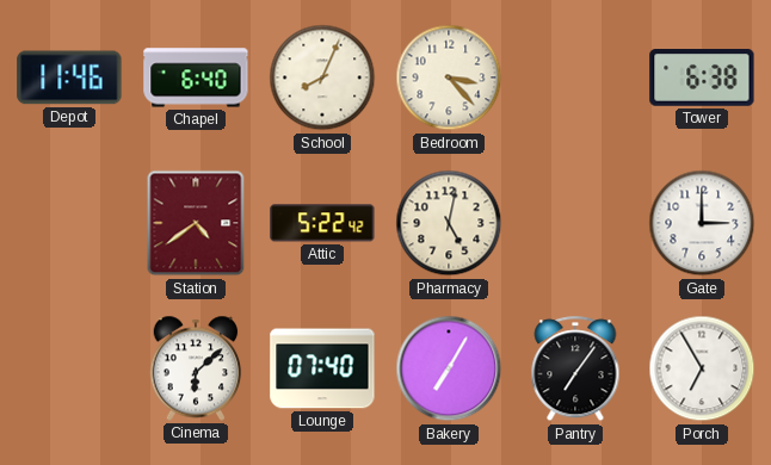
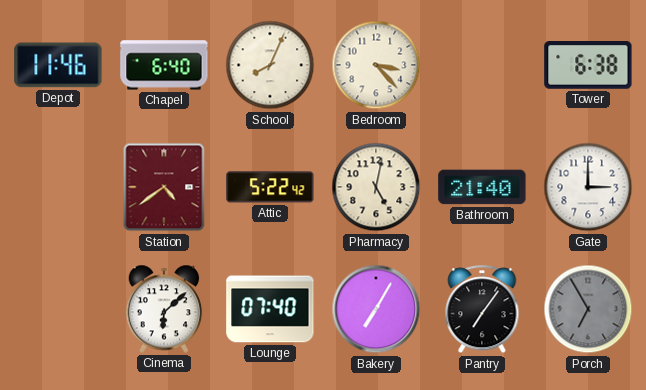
Bathroom: none -> 21:40 (482, 187)
Porch dial: white -> grey (588, 309)
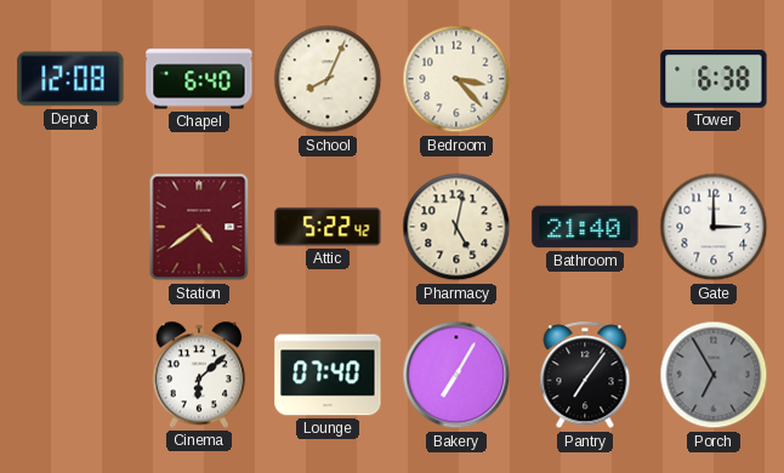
Depot: 11:46 -> 12:08 (70, 79)
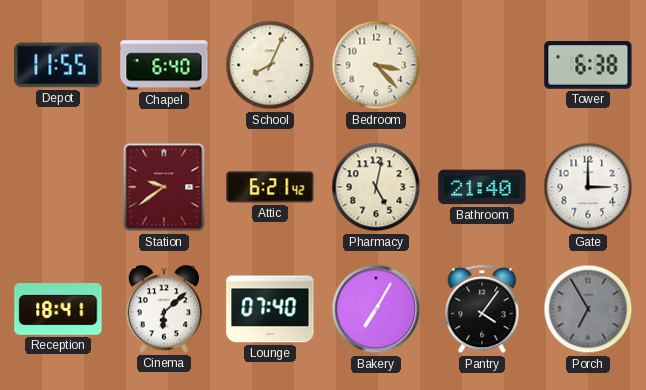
Depot: 12:08 -> 11:55 (58, 65)
Station: 4:39 -> 9:39 (164, 187)
Attic: 5:22 -> 6:21 (270, 187)
Reception: none -> 18:41 (58, 310)
Pantry: 7:06 -> 4:06 (482, 310)
